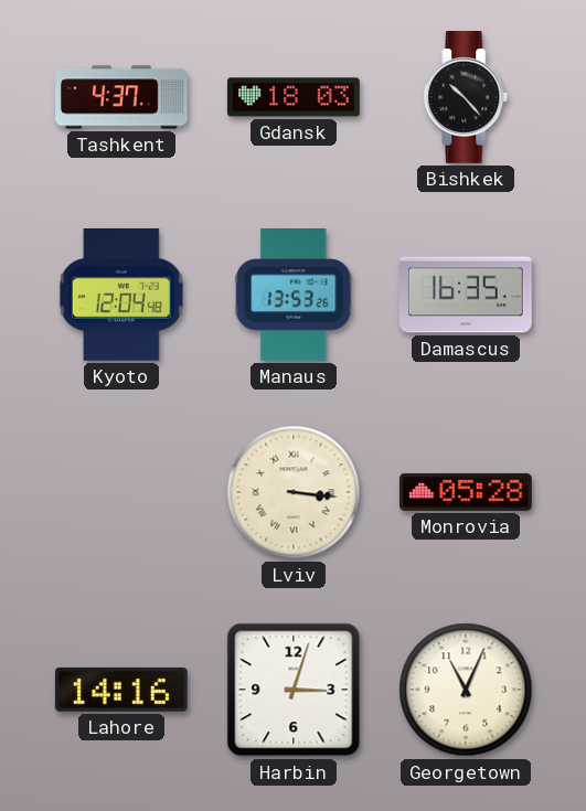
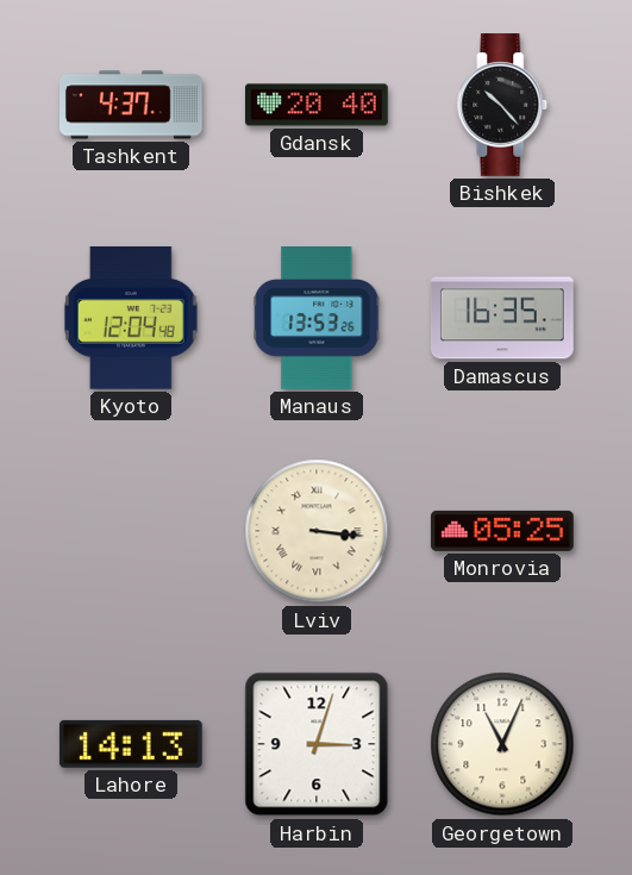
Gdansk: 18:03 -> 20:40 (318, 105)
Monrovia: 05:28 -> 05:25 (502, 531)
Lahore: 14:16 -> 14:13 (131, 744)
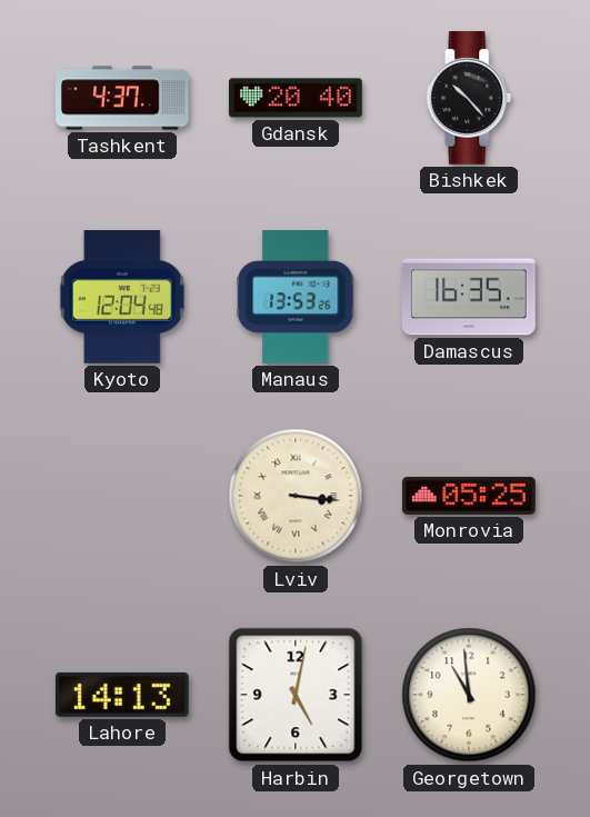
Harbin: 3:03 -> 5:02 (296, 695)
Georgetown: 11:04 -> 10:59 (469, 695)
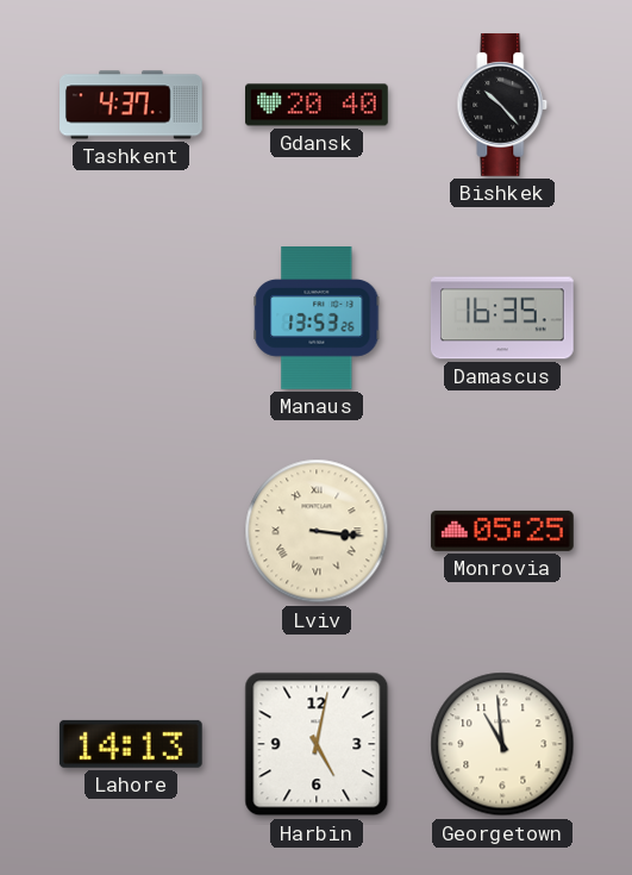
Kyoto: 12:04 -> none (122, 297)
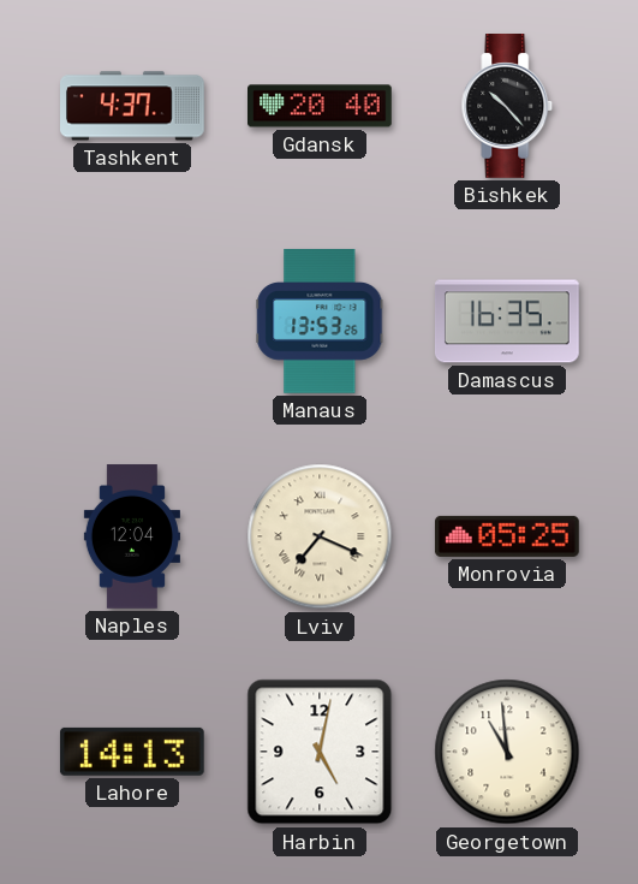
Naples: none -> 12:04 (132, 536)
Lviv: 3:16 -> 7:19 (320, 536)
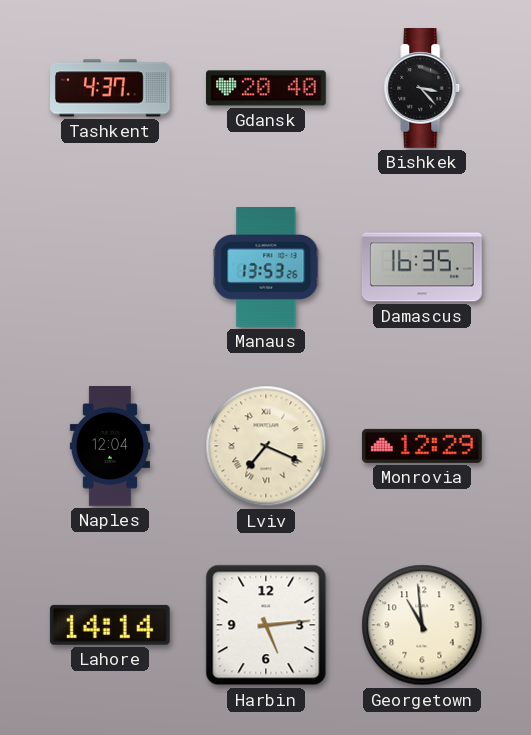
Bishkek: 10:23 -> 3:23 (422, 89)
Monrovia: 05:25 -> 12:29 (422, 446)
Lahore: 14:13 -> 14:14 (110, 625)
Harbin: 5:02 -> 5:14 (266, 625)
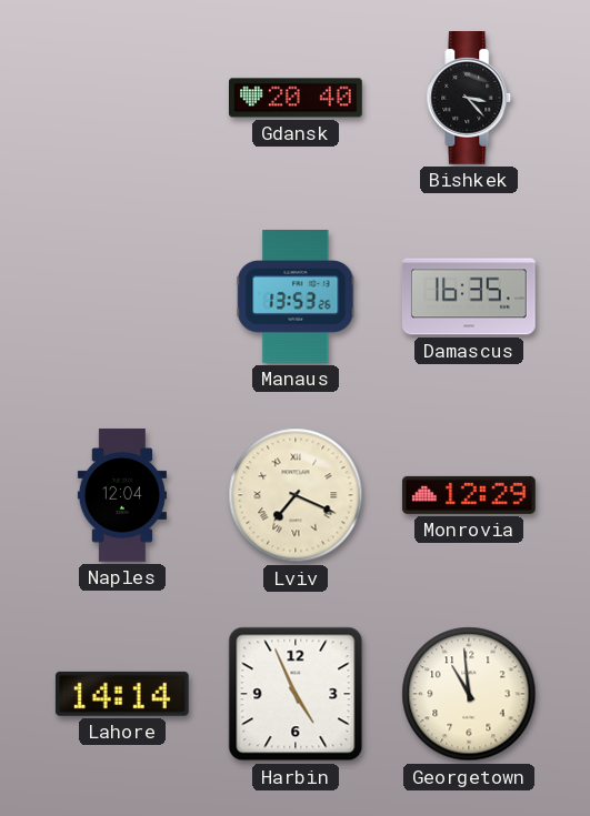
Tashkent: 4:37 -> none (111, 88)
Harbin: 5:14 -> 4:56 (296, 694)
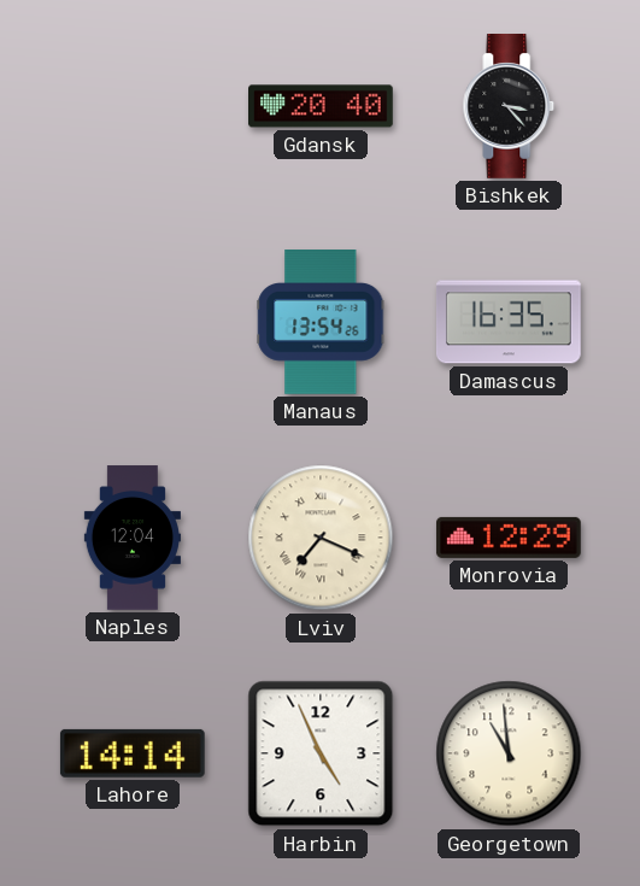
Manaus: 13:53 -> 13:54 (321, 323)
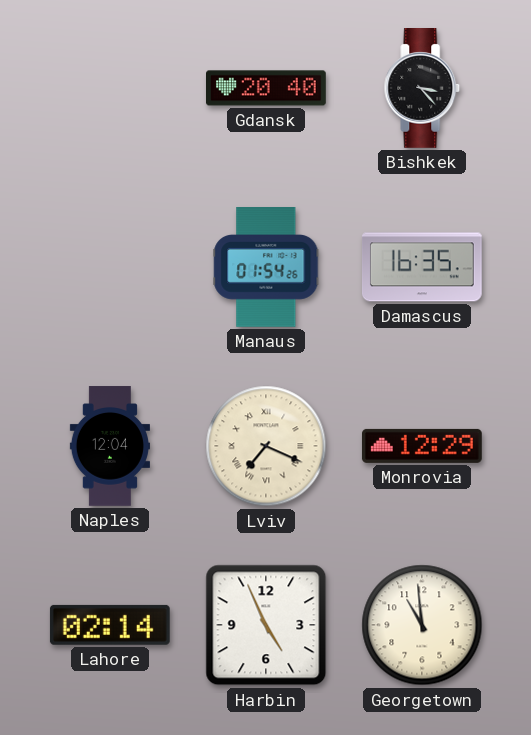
Manaus: 13:54 -> 01:54 (266, 268)
Lahore: 14:14 -> 02:14 (110, 625)
